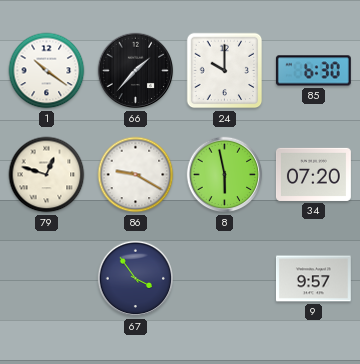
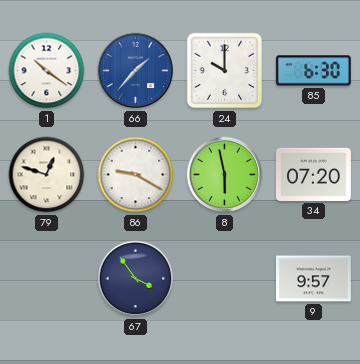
66 dial: black -> blue (136, 71)
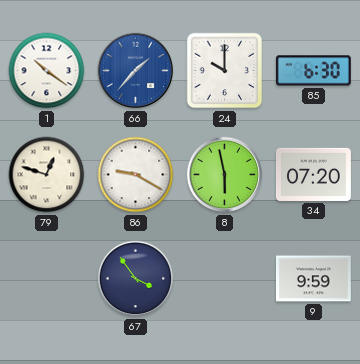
9: 9:57 -> 9:59 (313, 279)
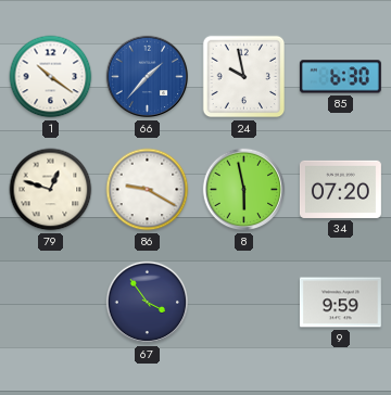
24: 10:00 -> 9:58 (244, 77)
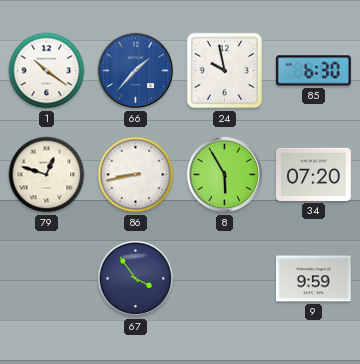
86: 9:20 -> 8:43 (136, 175)
8: 5:58 -> 5:55 (225, 175)
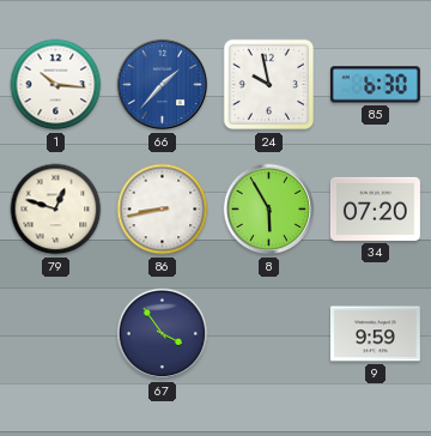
1: 10:21 -> 10:16 (56, 85)
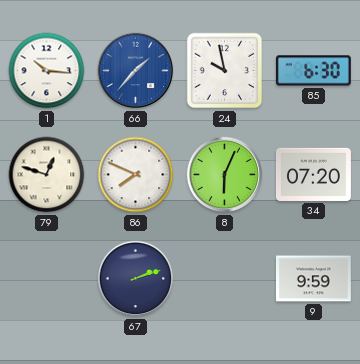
86: 8:43 -> 7:49 (136, 175)
8: 5:55 -> 6:04 (225, 175)
67: 3:54 -> 2:12 (136, 279)
